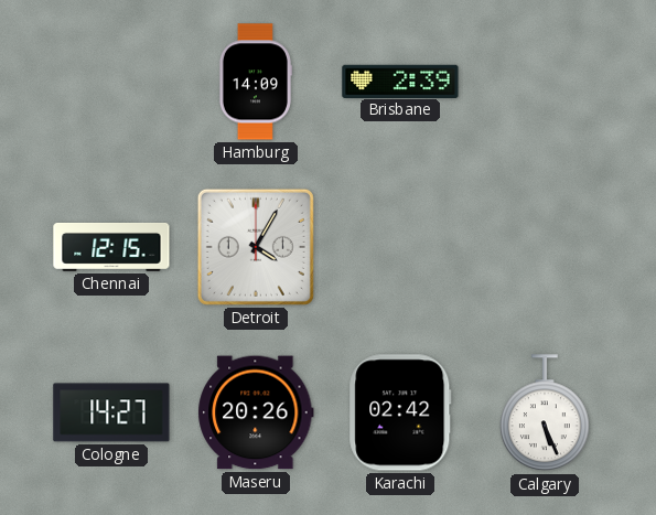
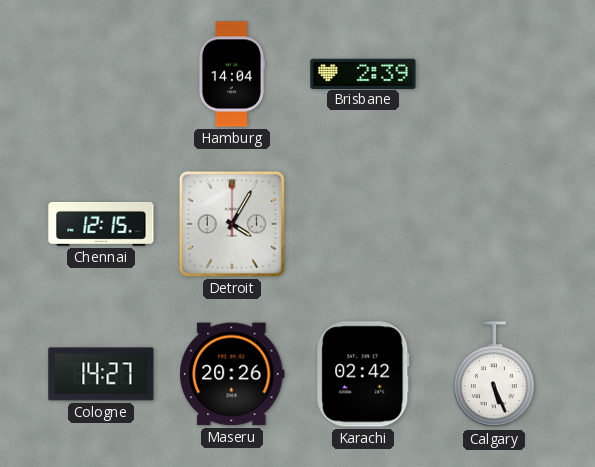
Hamburg: 14:09 -> 14:04 (231, 74)
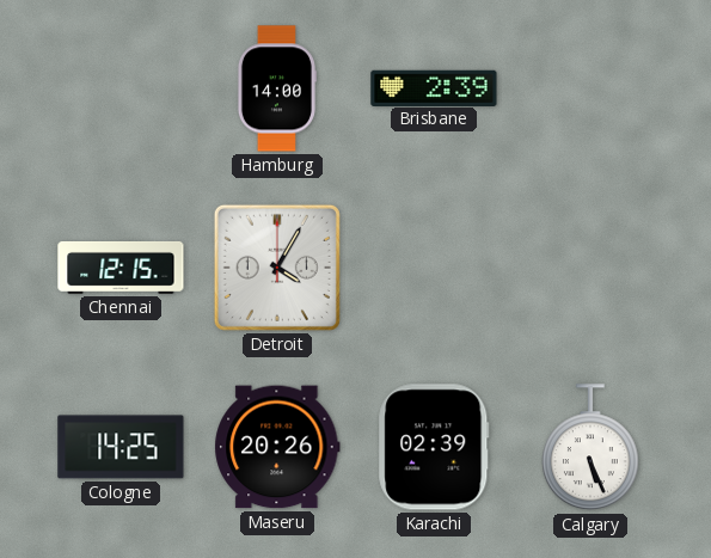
Hamburg: 14:04 -> 14:00 (276, 88)
Cologne: 14:27 -> 14:25 (121, 447)
Karachi: 02:42 -> 02:39 (434, 447)
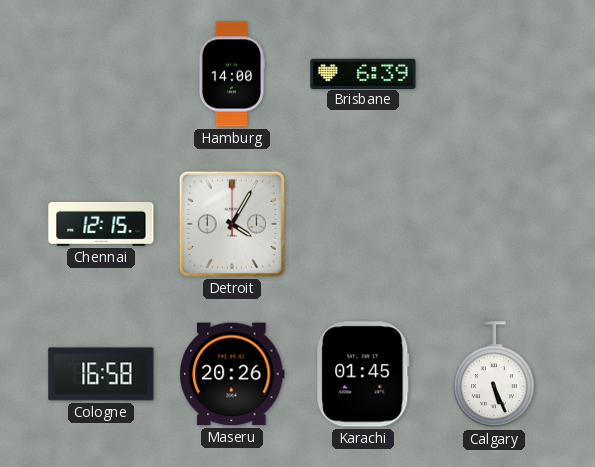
Brisbane: 2:39 -> 6:39 (363, 73)
Cologne: 14:25 -> 16:58 (101, 374)
Karachi: 02:39 -> 01:45 (363, 374)
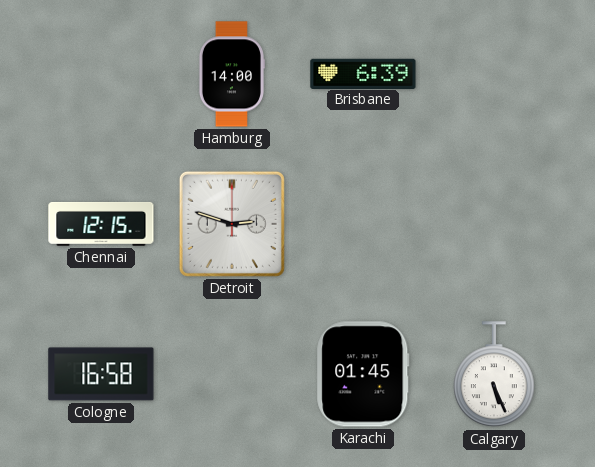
Detroit: 4:05 -> 2:48 (232, 224)
Maseru: 20:26 -> none (232, 374)
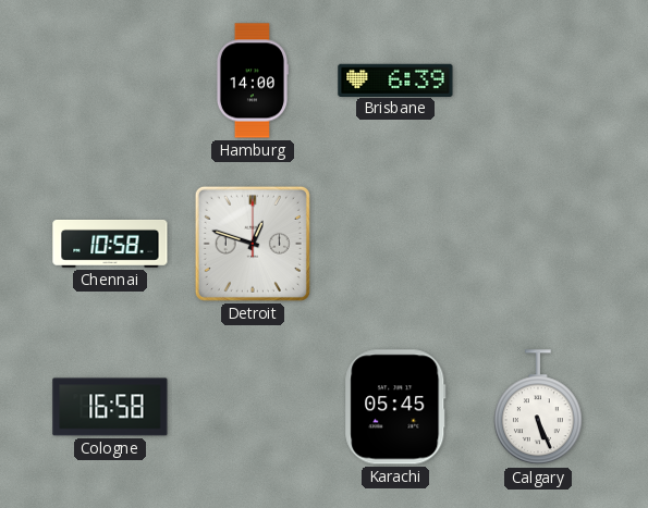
Chennai: 12:15 -> 10:58 (110, 244)
Detroit: 2:48 -> 12:48 (253, 244)
Karachi: 01:45 -> 05:45 (395, 407)
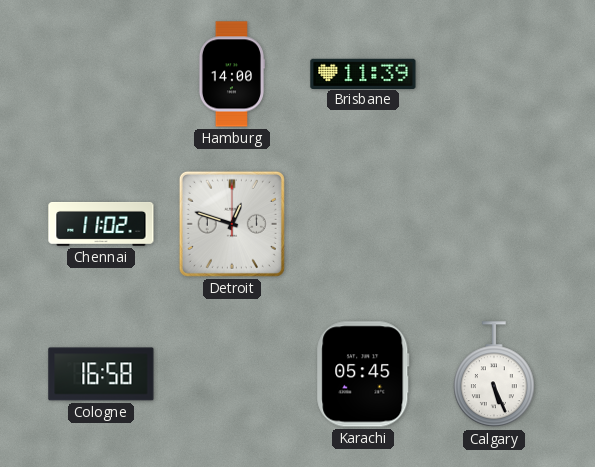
Brisbane: 6:39 -> 11:39 (363, 73)
Chennai: 10:58 -> 11:02 (101, 224)
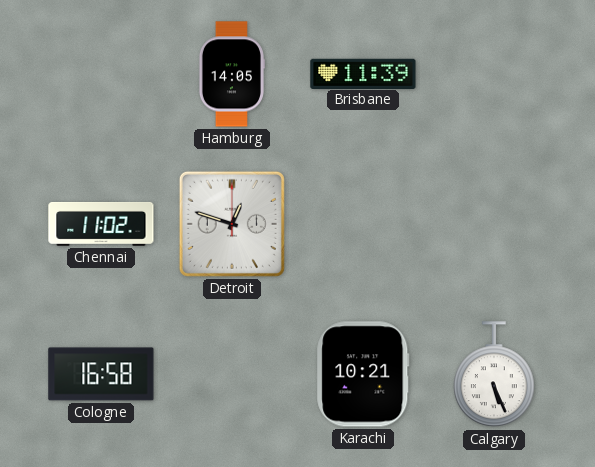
Hamburg: 14:00 -> 14:05 (231, 74)
Karachi: 05:45 -> 10:21 (363, 374)
